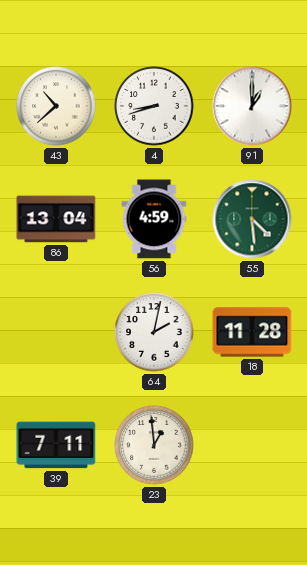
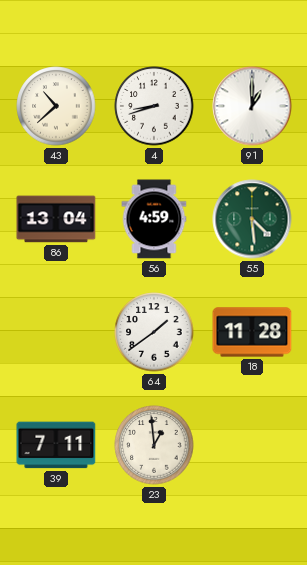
64: 2:02 -> 1:39 (154, 332)
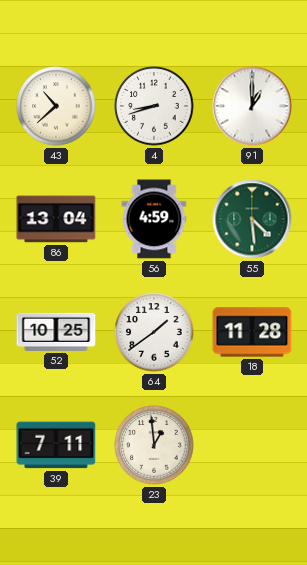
52: none -> 10:25 (56, 332)
